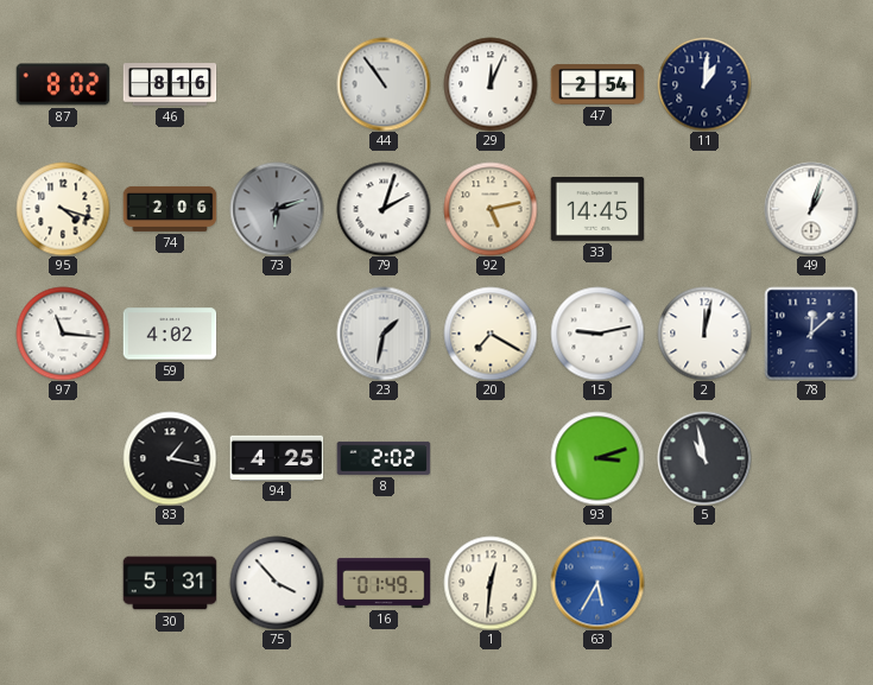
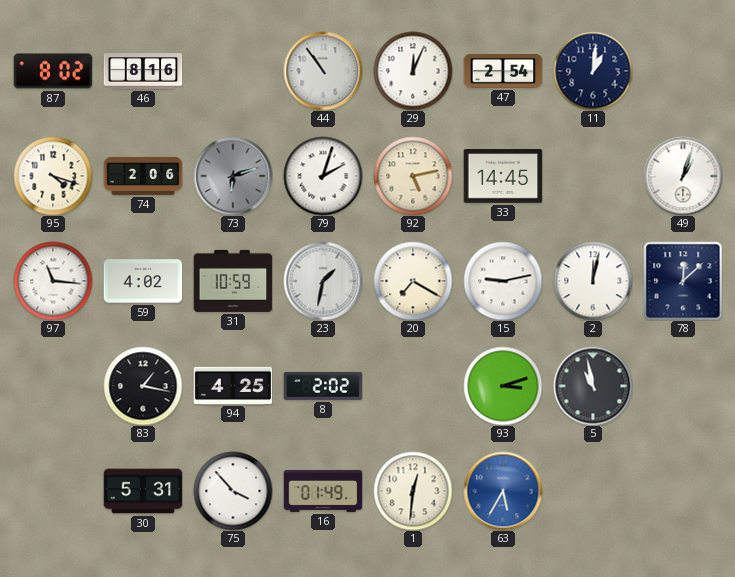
31: none -> 10:59 (233, 281)
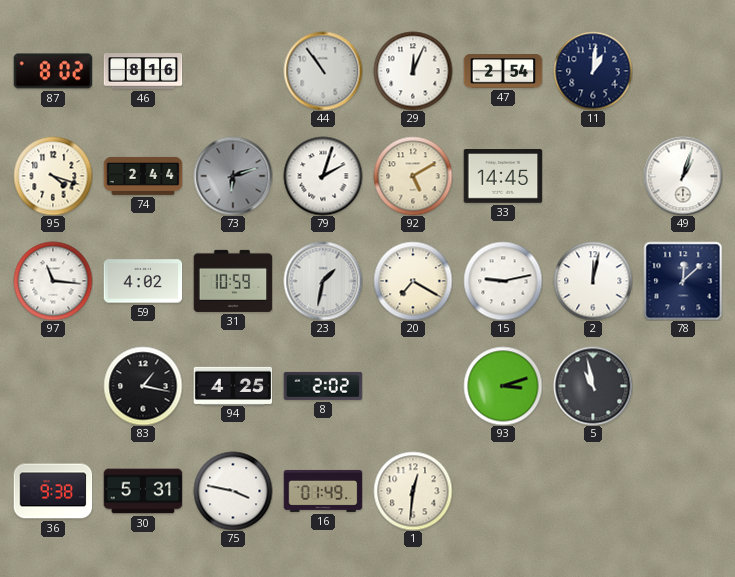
74: 2:06 -> 2:44 (143, 176)
92: 5:13 -> 5:10 (413, 176)
36: none -> 9:38 (53, 491)
75: 3:53 -> 3:47 (233, 491)
63: 5:35 -> none (503, 491)
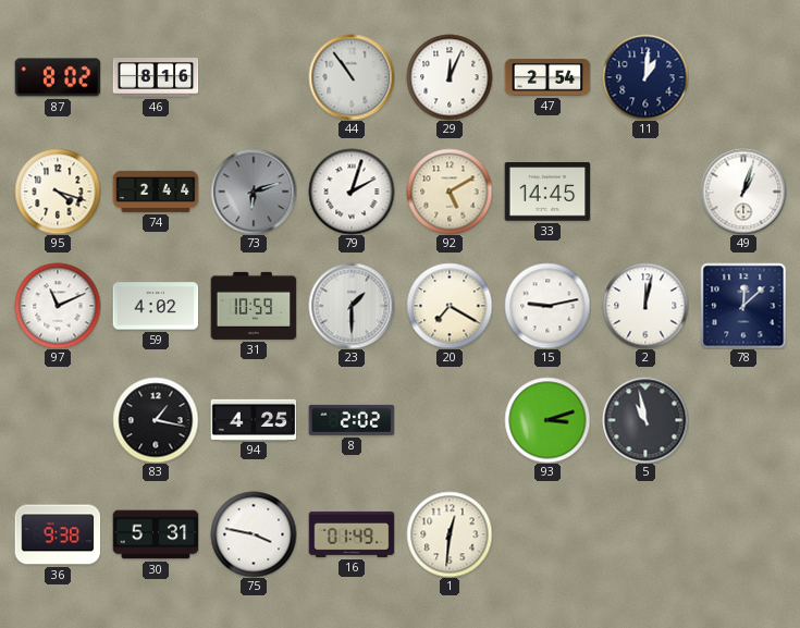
97: 11:16 -> 11:11 (58, 306)
23: 1:32 -> 1:30 (352, 306)
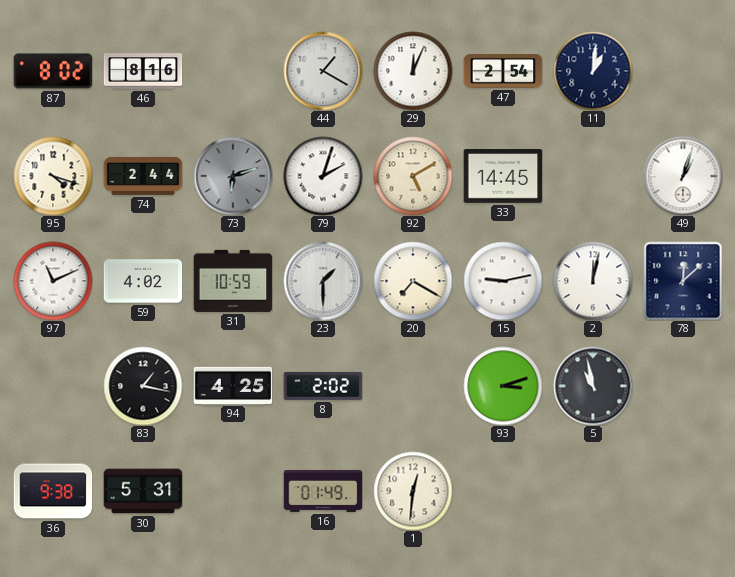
44: 10:54 -> 1:20 (323, 71)
75: 3:47 -> none (254, 534)
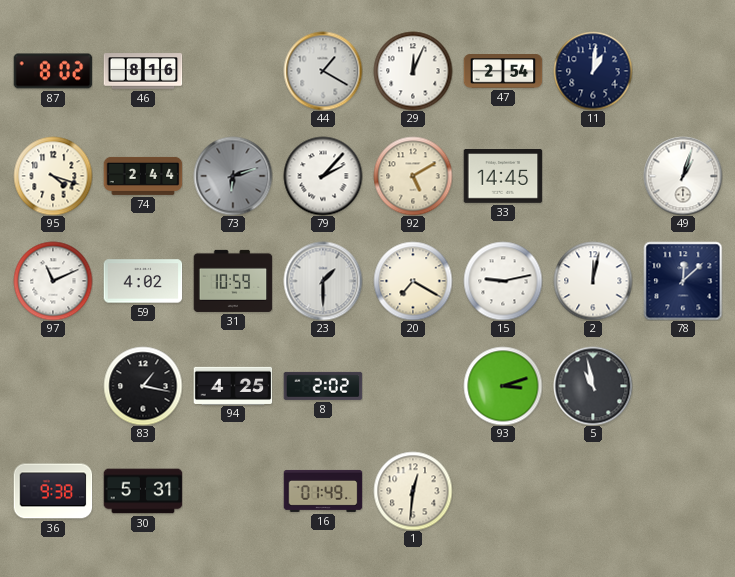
79: 2:03 -> 2:07 (323, 176)
